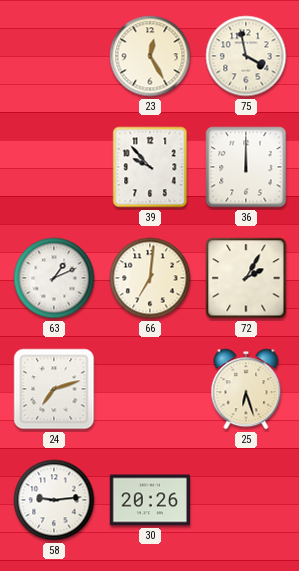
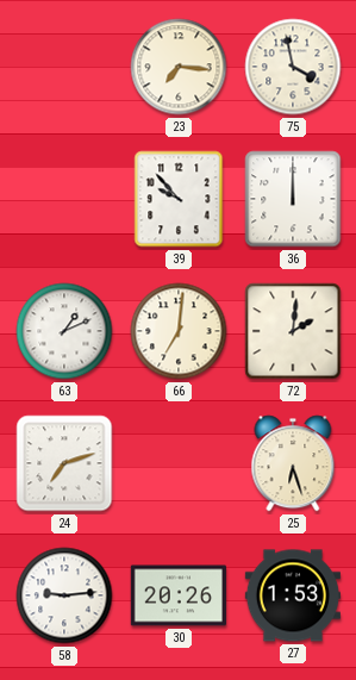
23: 12:25 -> 7:16 (179, 67)
72: 2:05 -> 2:01 (293, 331)
27: none -> 1:53 (293, 595)
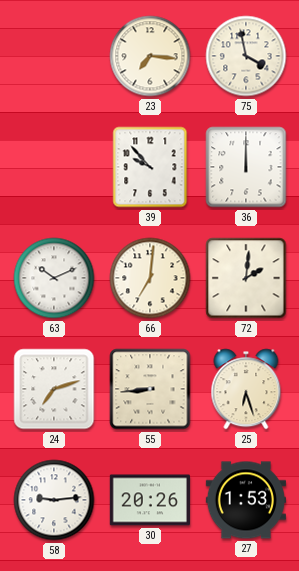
63: 1:11 -> 10:11 (54, 278)
55: none -> 8:44 (150, 389)
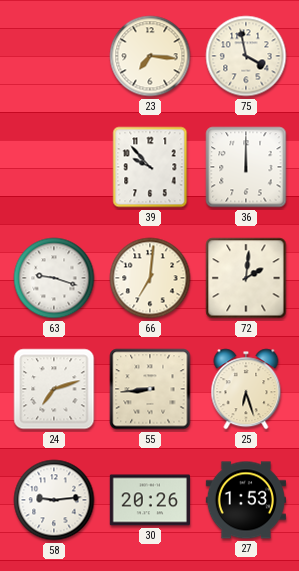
63: 10:11 -> 9:18 (54, 278)
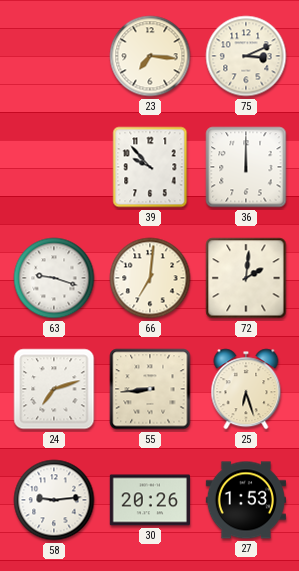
75: 3:58 -> 3:11 (246, 56)
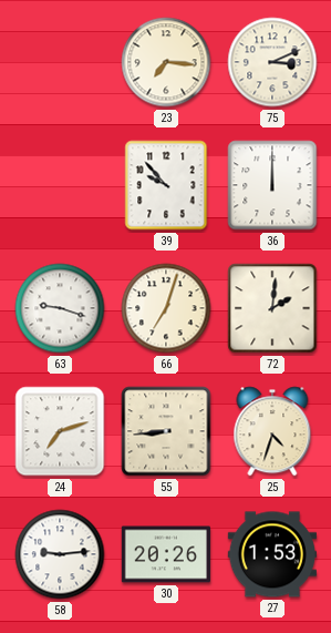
66: 7:01 -> 7:03 (166, 308)
25: 6:27 -> 4:33 (272, 431)
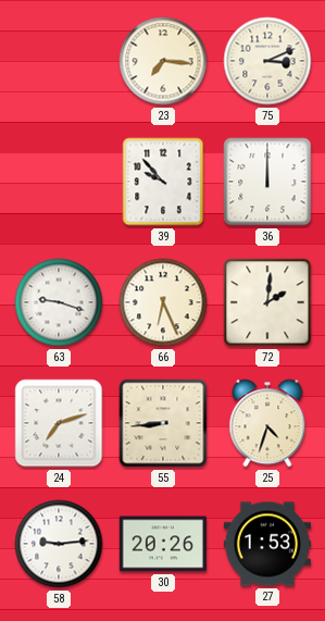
66: 7:03 -> 6:26 (163, 302)
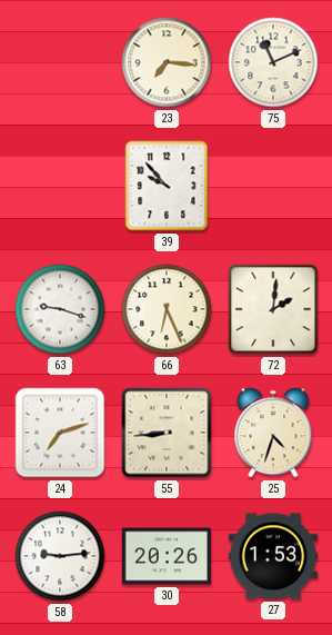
75: 3:11 -> 11:11 (273, 62)
36: 12:00 -> none (267, 182)
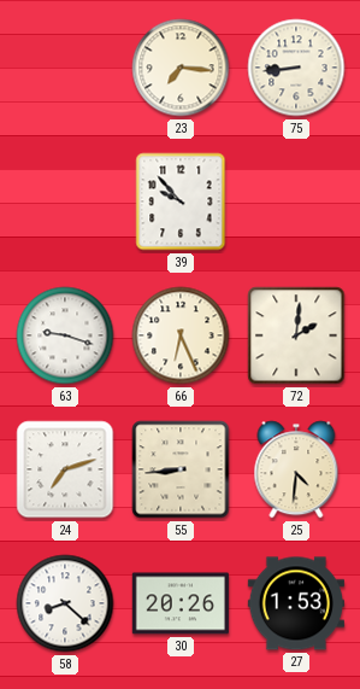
75: 11:11 -> 8:44 (296, 68)
25: 4:33 -> 4:31 (296, 469)
58: 9:14 -> 8:22 (65, 603)
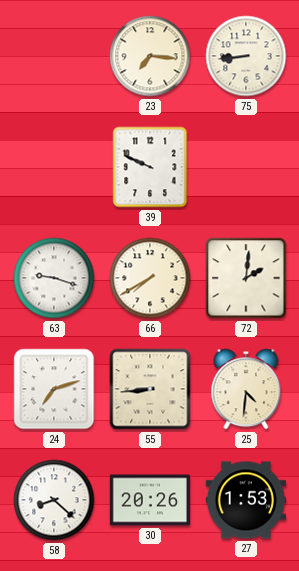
39: 9:53 -> 9:49 (150, 167)
66: 6:26 -> 7:40 (150, 278)
